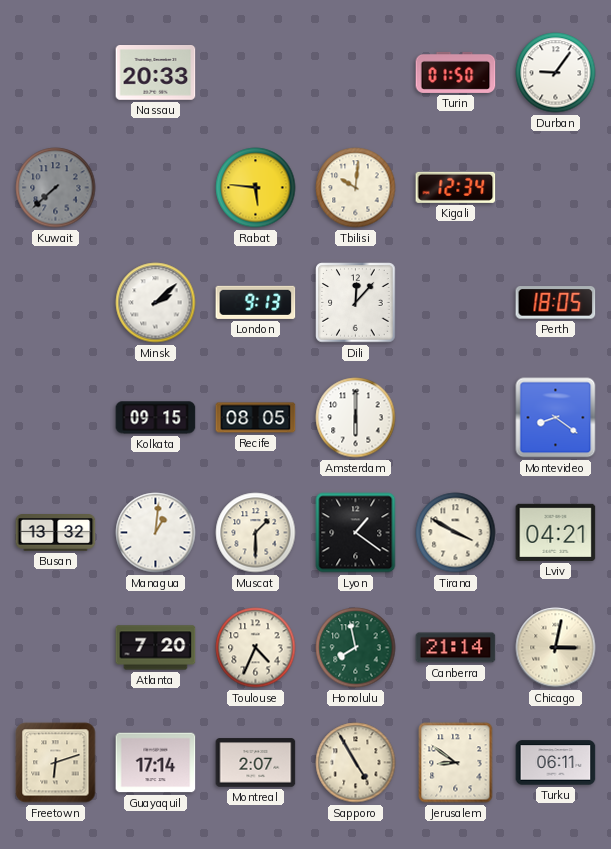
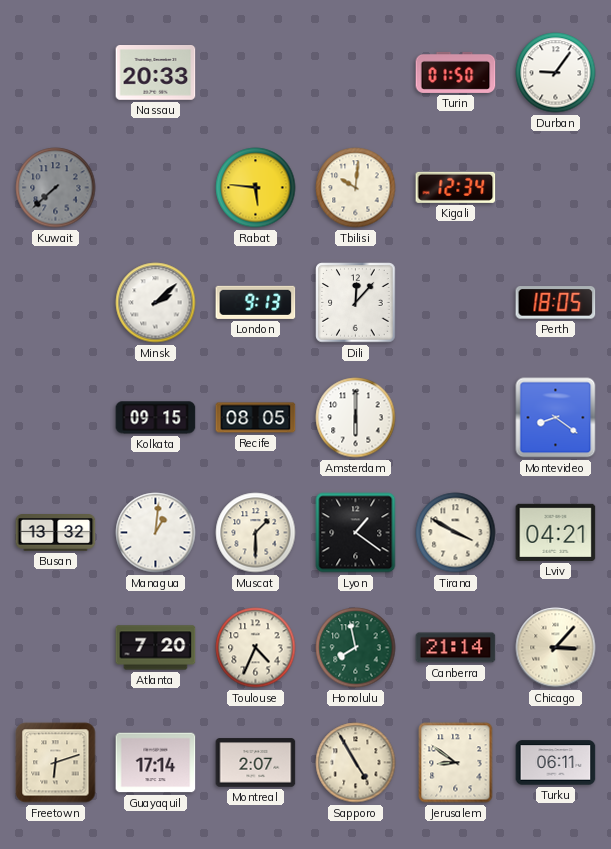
Chicago: 3:02 -> 3:07 (556, 648)
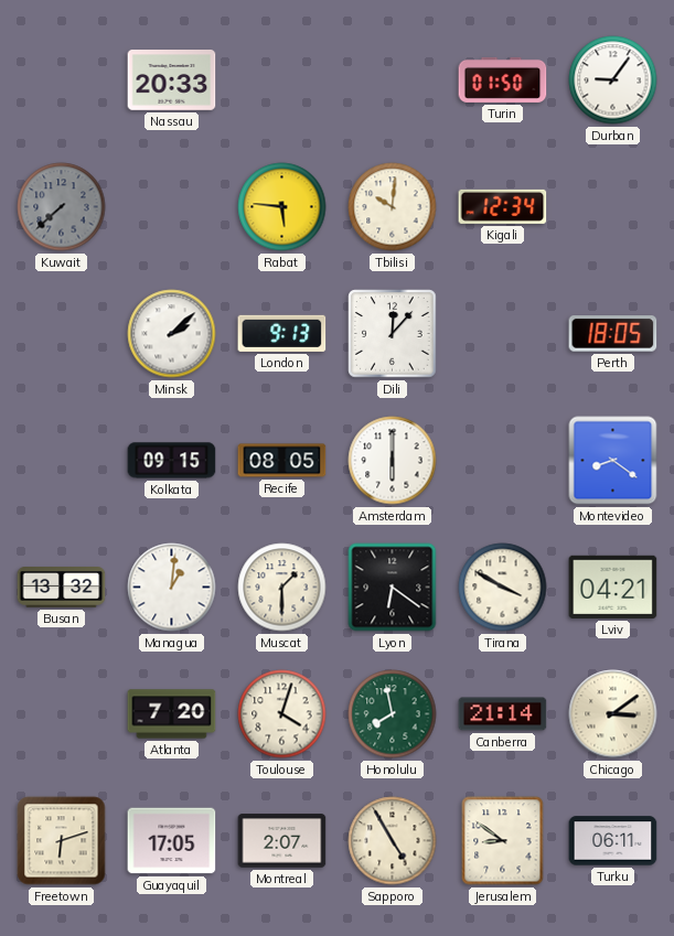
Lyon: 1:21 -> 6:21 (393, 588)
Toulouse: 4:34 -> 4:03 (282, 714)
Chicago: 3:07 -> 3:09 (613, 714)
Guayaquil: 17:14 -> 17:05 (172, 841)
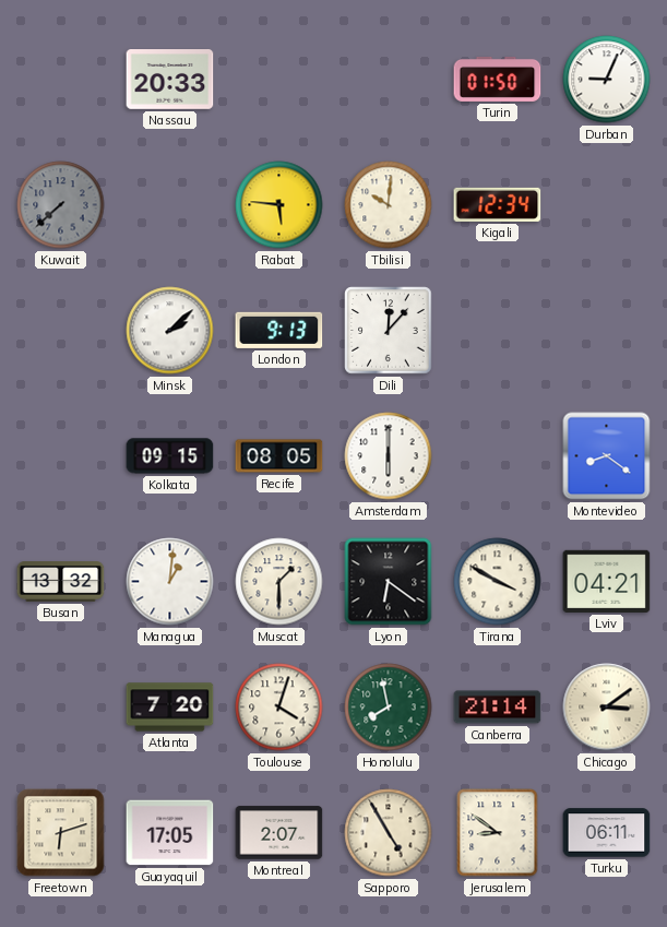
Durban: 9:06 -> 9:04 (607, 80)
Perth: 18:05 -> none (613, 334)
